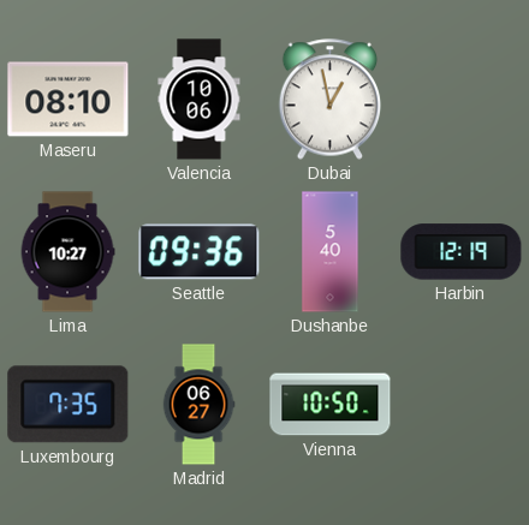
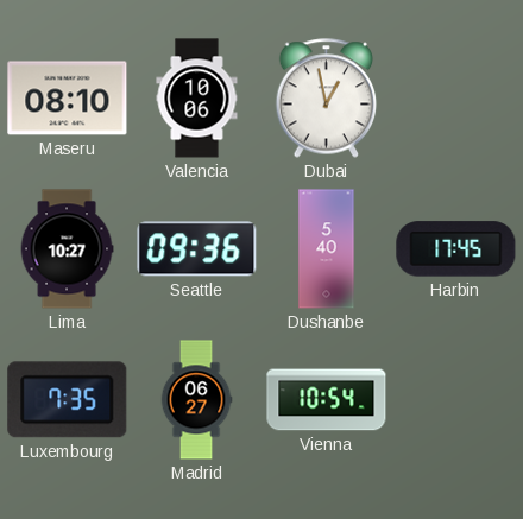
Harbin: 12:19 -> 17:45 (456, 249)
Vienna: 10:50 -> 10:54 (327, 400)
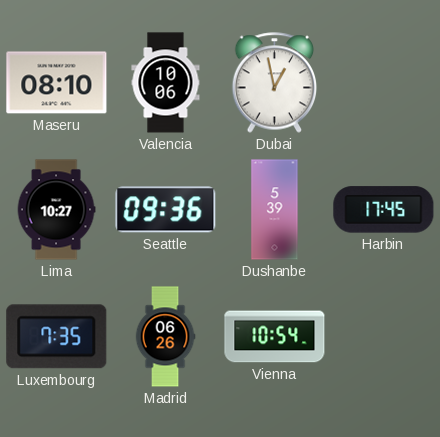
Dushanbe: 5:40 -> 5:39 (275, 210)
Madrid: 06:27 -> 06:26 (165, 337)
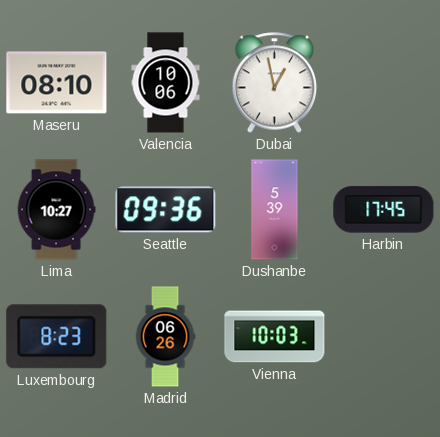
Luxembourg: 7:35 -> 8:23 (57, 337)
Vienna: 10:54 -> 10:03 (275, 337)
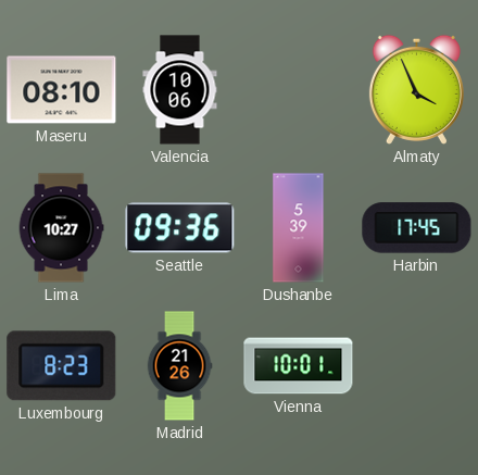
Dubai: 12:58 -> none (275, 83)
Almaty: none -> 3:56 (416, 89)
Madrid: 06:26 -> 21:26 (179, 366)
Vienna: 10:03 -> 10:01 (299, 366)
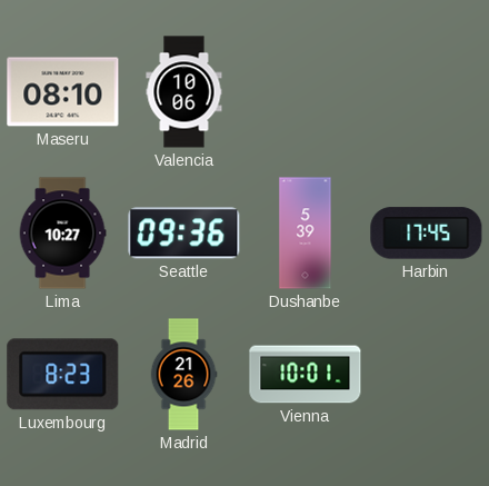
Almaty: 3:56 -> none (416, 89)
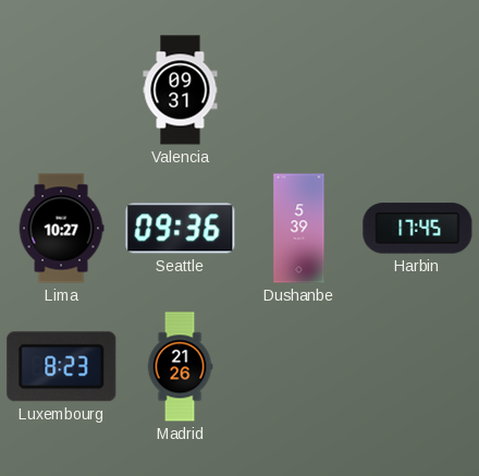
Maseru: 08:10 -> none (63, 92)
Valencia: 10:06 -> 09:31 (181, 90)
Vienna: 10:01 -> none (306, 375)
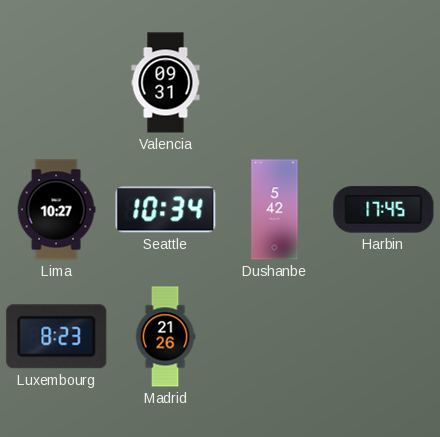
Seattle: 09:36 -> 10:34 (166, 210)
Dushanbe: 5:39 -> 5:42 (275, 210)
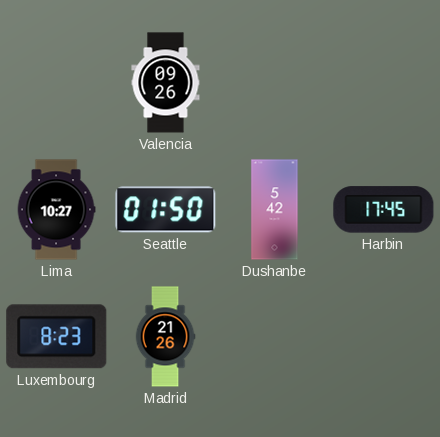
Valencia: 09:31 -> 09:26 (166, 83)
Seattle: 10:34 -> 01:50 (166, 210)
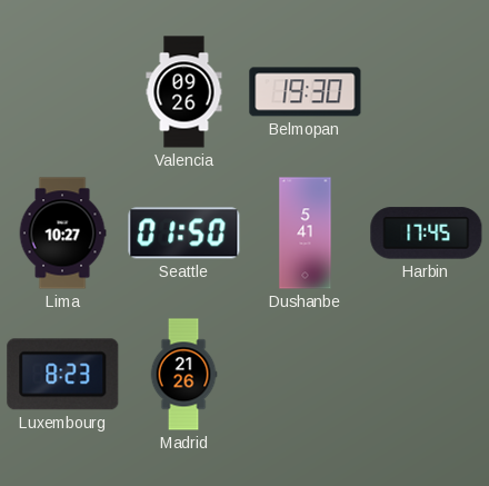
Belmopan: none -> 19:30 (306, 92)
Dushanbe: 5:42 -> 5:41 (306, 234)
